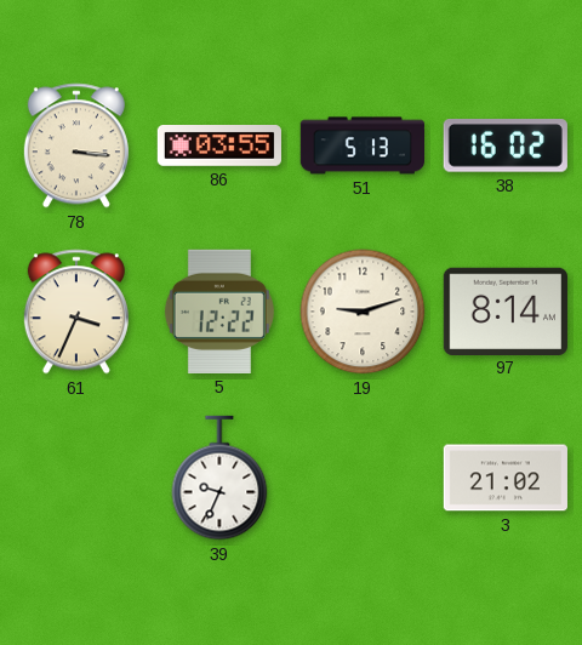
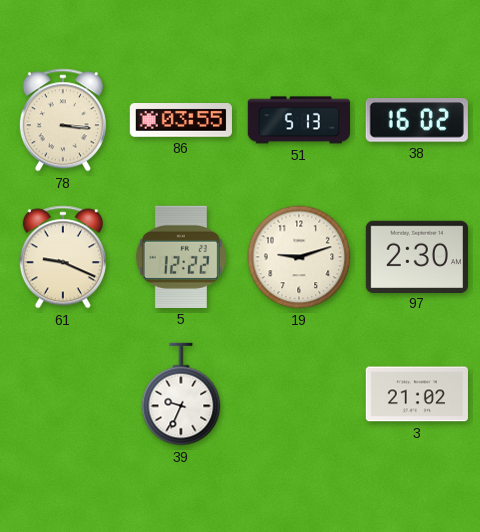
61: 3:34 -> 9:19 (63, 257)
97: 8:14 -> 2:30 (417, 256)
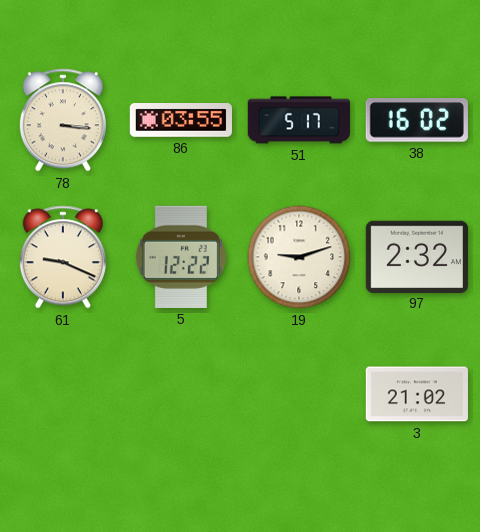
51: 5:13 -> 5:17 (298, 120)
97: 2:30 -> 2:32 (417, 256)
39: 9:34 -> none (181, 394)
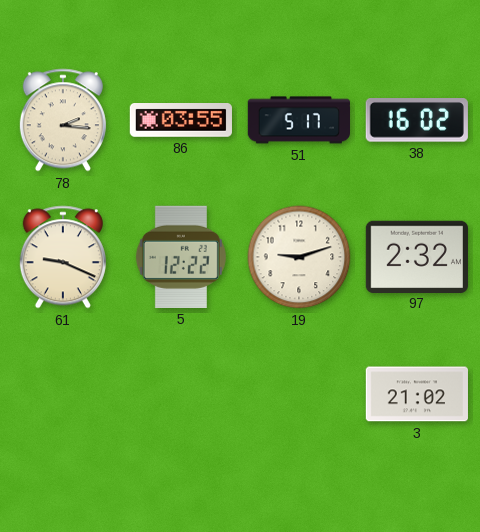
78: 3:16 -> 2:16 (63, 120)
